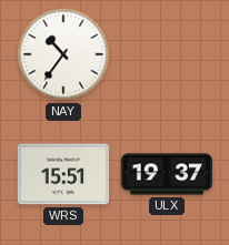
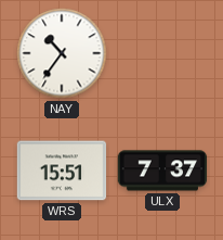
ULX: 19:37 -> 7:37 (162, 170)
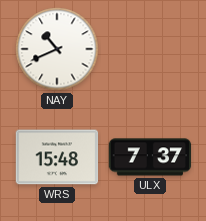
NAY: 10:36 -> 10:41 (57, 49)
WRS: 15:51 -> 15:48 (57, 157)
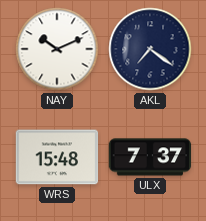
NAY: 10:41 -> 10:11 (57, 49)
AKL: none -> 7:21 (150, 49)
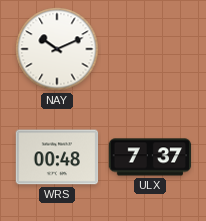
AKL: 7:21 -> none (150, 49)
WRS: 15:48 -> 00:48 (57, 157)
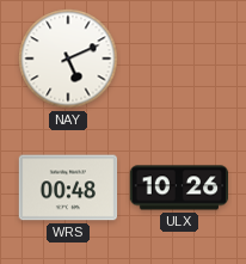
NAY: 10:11 -> 5:11 (68, 59)
ULX: 7:37 -> 10:26 (179, 188)
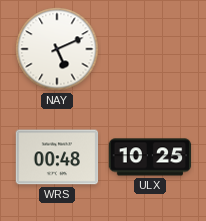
ULX: 10:26 -> 10:25 (150, 157)
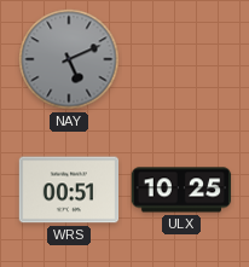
NAY dial: white -> grey (69, 59)
WRS: 00:48 -> 00:51 (69, 190)
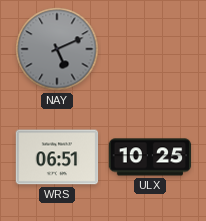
WRS: 00:51 -> 06:51 (57, 157)
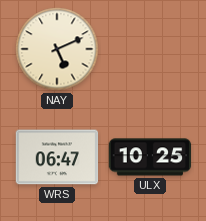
NAY dial: grey -> cream (57, 49)
WRS: 06:51 -> 06:47 (57, 157)
